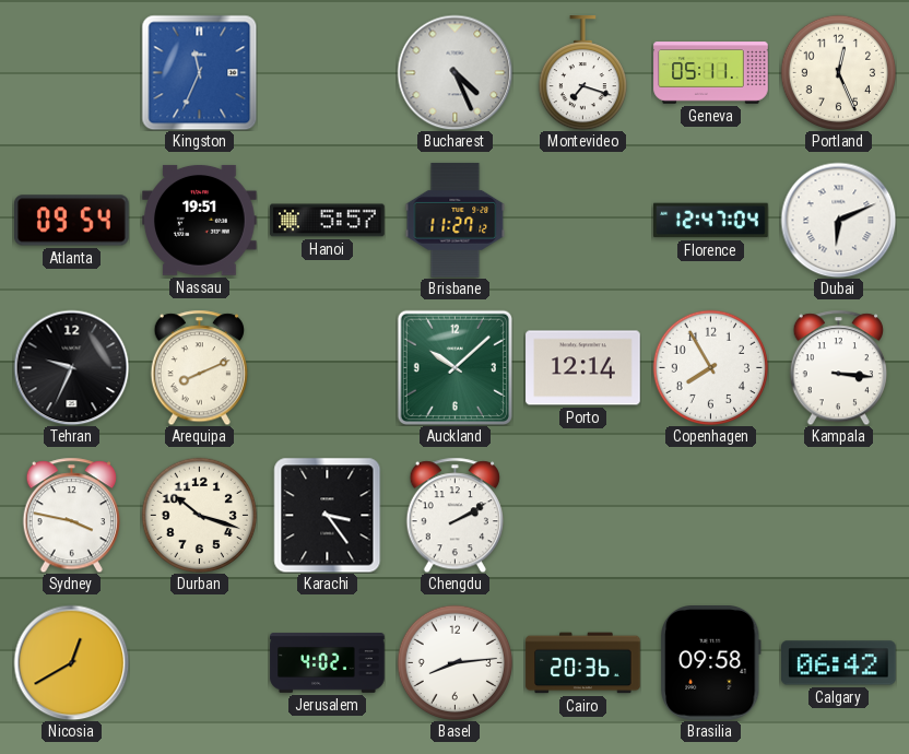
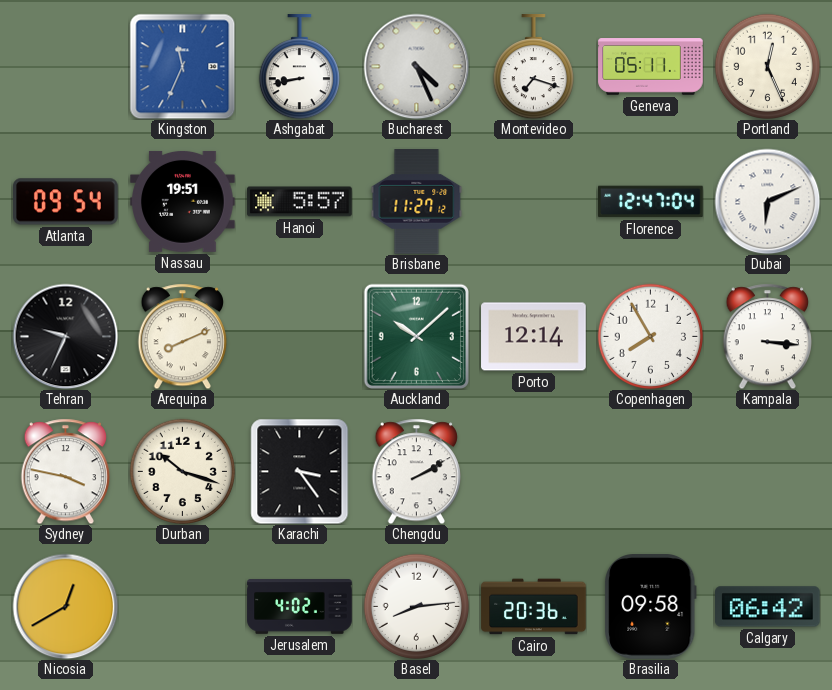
Ashgabat: none -> 8:43 (299, 67)
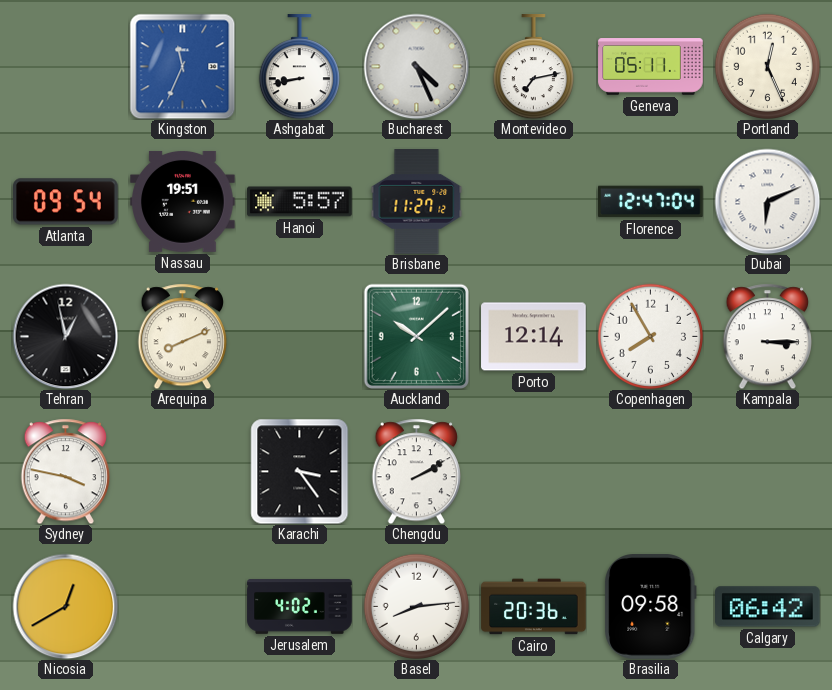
Montevideo: 7:18 -> 7:13 (533, 67)
Tehran: 9:34 -> 12:58 (65, 336)
Kampala: 3:16 -> 3:15 (767, 336)
Durban: 10:18 -> none (182, 471)
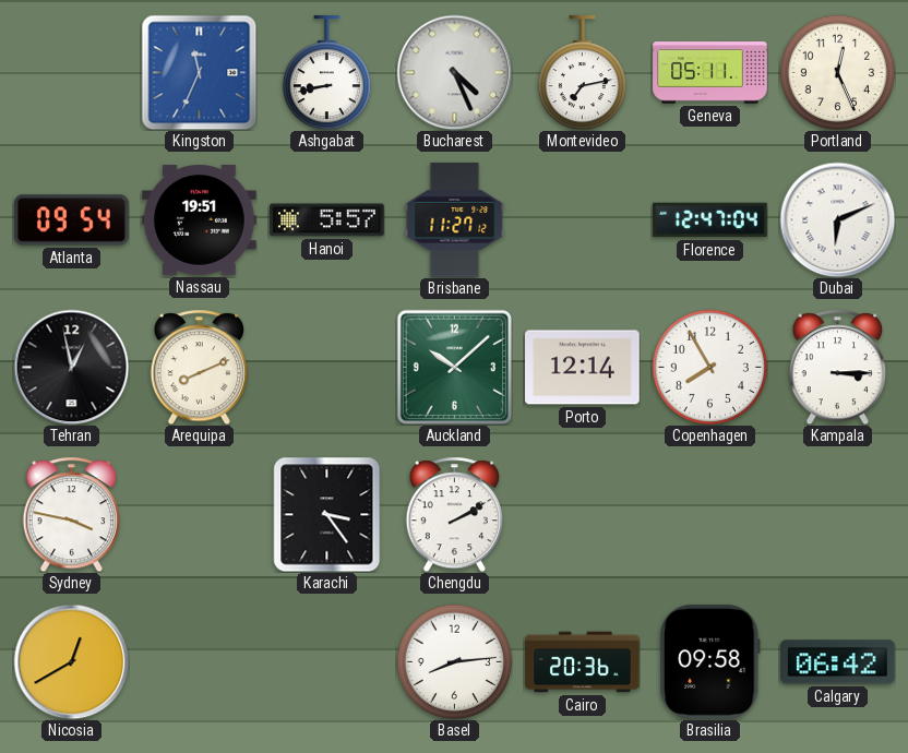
Jerusalem: 4:02 -> none (300, 607)
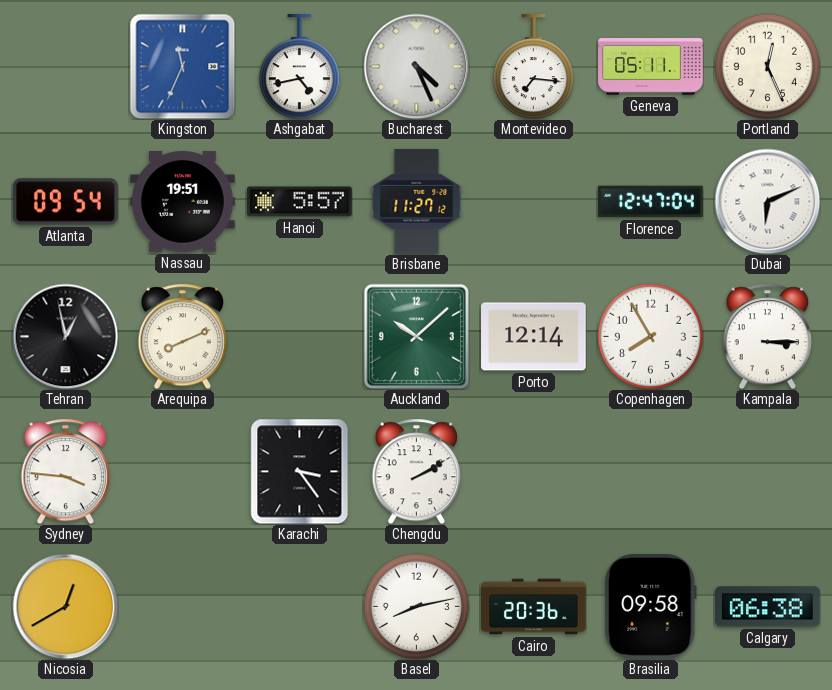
Ashgabat: 8:43 -> 4:43 (299, 67)
Montevideo: 7:13 -> 7:16 (533, 67)
Sydney: 3:47 -> 3:46 (65, 471)
Basel: 8:14 -> 8:13 (416, 606)
Calgary: 06:42 -> 06:38 (768, 607)
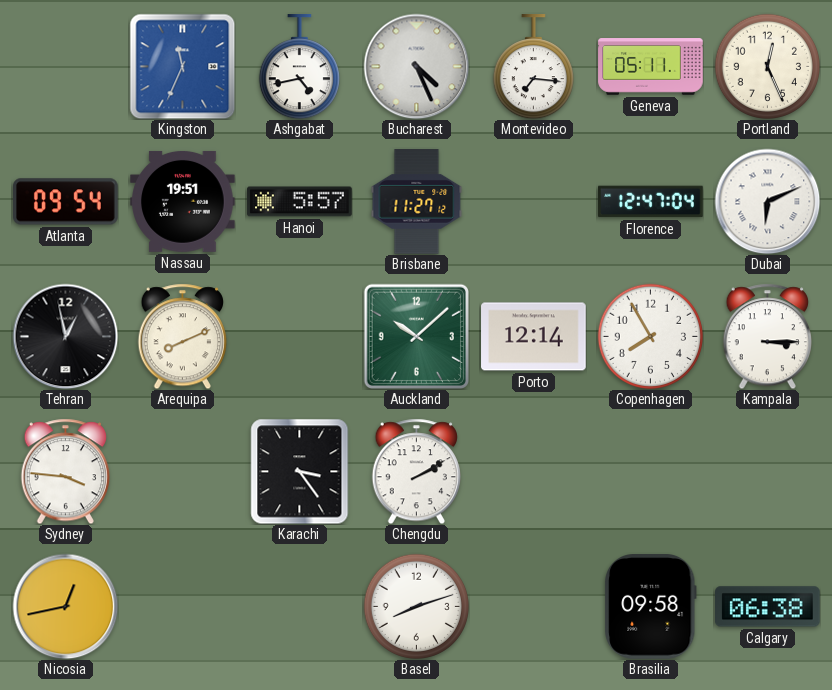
Nicosia: 12:40 -> 12:43 (65, 606)
Basel: 8:13 -> 8:12 (416, 606)
Cairo: 20:36 -> none (534, 607)
